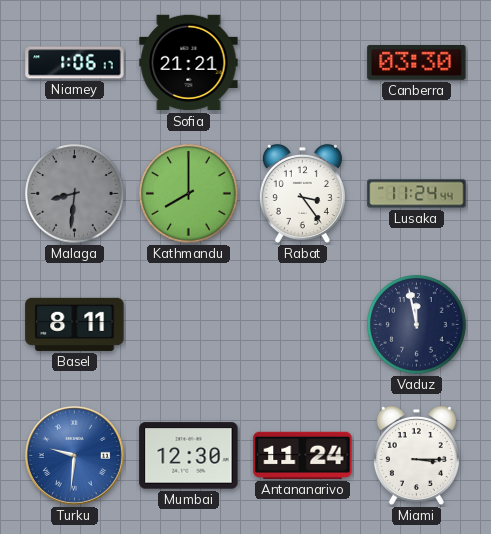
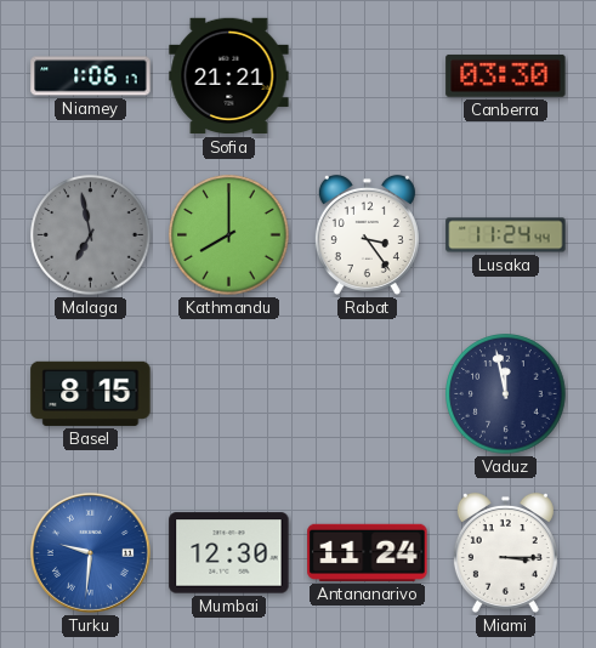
Malaga: 8:31 -> 6:58 (91, 235)
Basel: 8:11 -> 8:15 (91, 393)
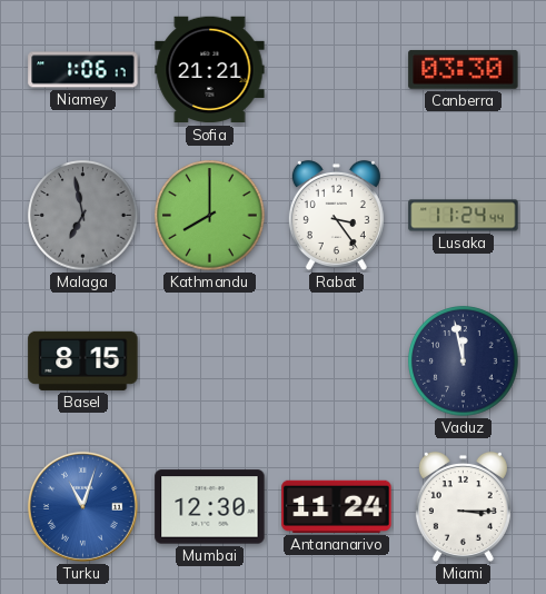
Turku: 9:31 -> 11:03 (82, 506)
